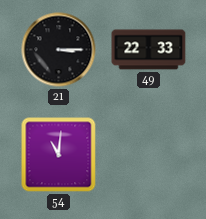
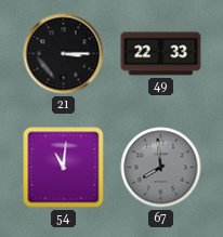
67: none -> 7:59 (161, 168)
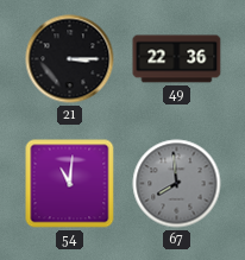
49: 22:33 -> 22:36 (177, 59)
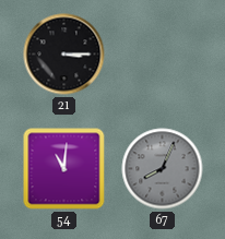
49: 22:36 -> none (177, 59)
67: 7:59 -> 8:04 (163, 169)
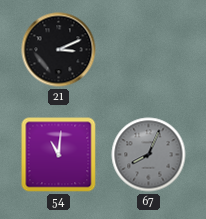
21: 3:15 -> 3:11 (59, 50)
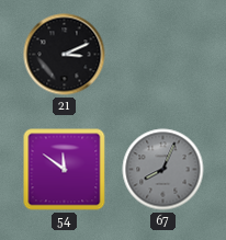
54: 11:01 -> 11:51 (65, 170)
